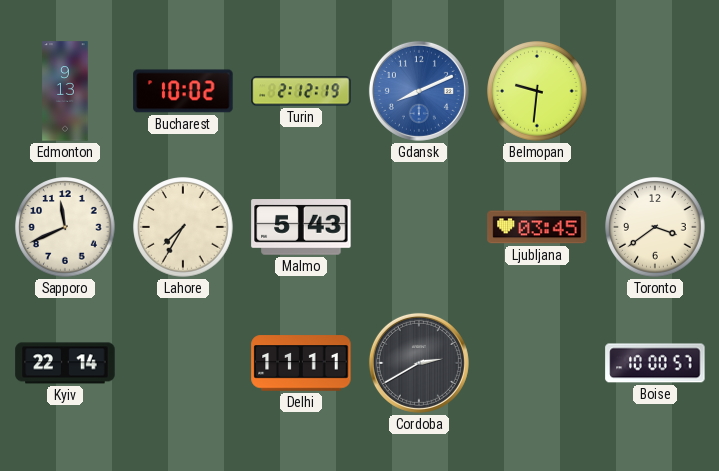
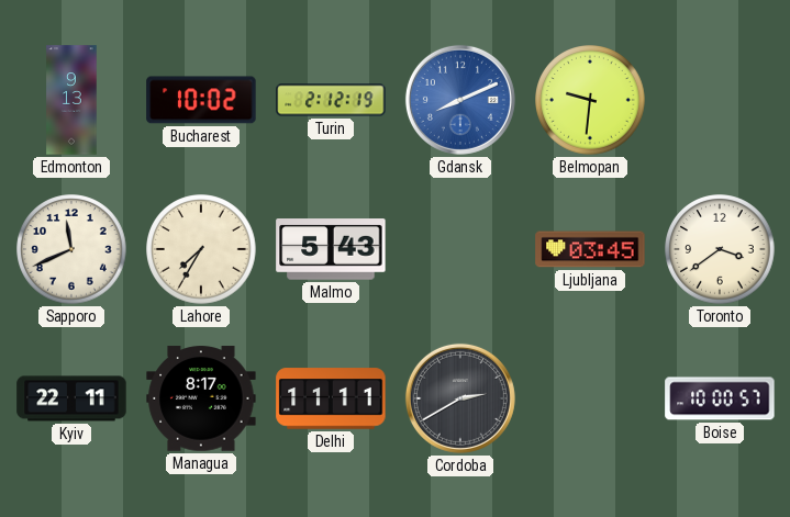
Kyiv: 22:14 -> 22:11 (71, 398)
Managua: none -> 8:17 (201, 398)
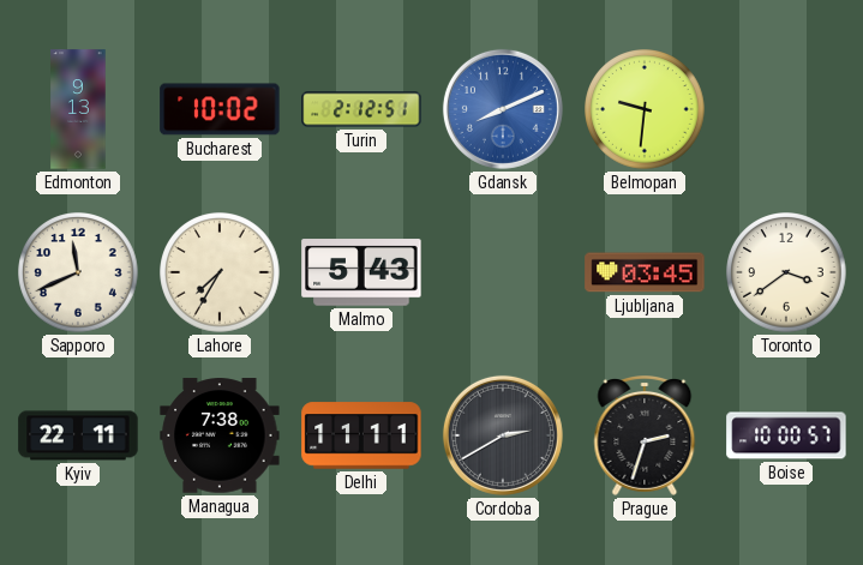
Turin: 2:12:19 -> 2:12:51 (361, 109)
Managua: 8:17 -> 7:38 (220, 435)
Prague: none -> 2:33 (645, 437)
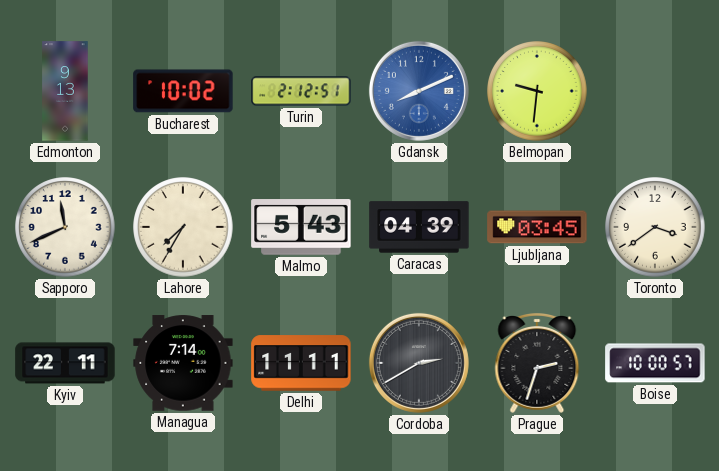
Caracas: none -> 04:39 (419, 227)
Managua: 7:38 -> 7:14 (183, 363)
